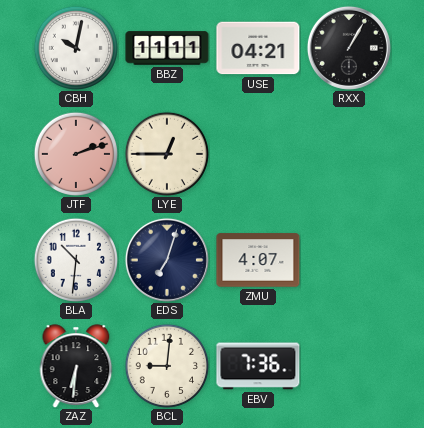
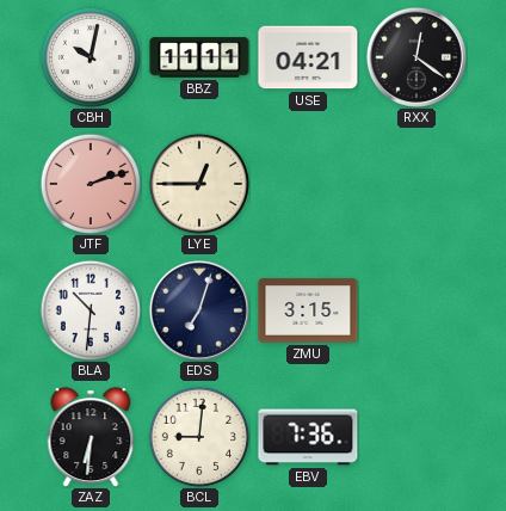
RXX: 1:05 -> 12:21 (416, 57)
ZMU: 4:07 -> 3:15 (308, 310)
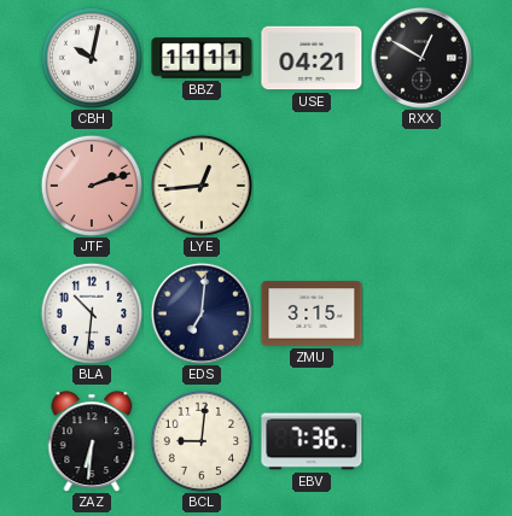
RXX: 12:21 -> 12:50 (421, 58)
LYE: 12:45 -> 12:44 (200, 184)
EDS: 7:03 -> 7:01 (202, 313)
